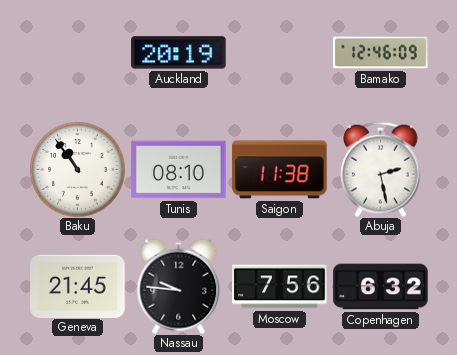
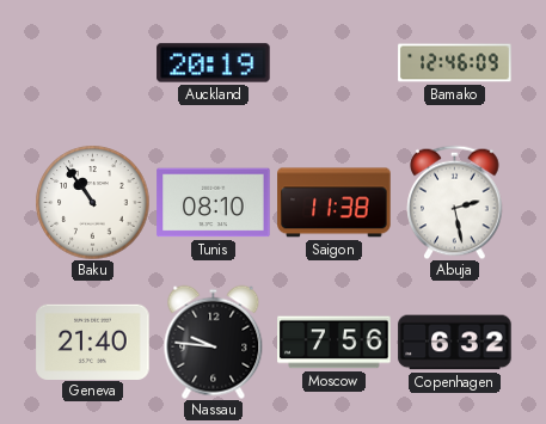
Geneva: 21:45 -> 21:40 (93, 342)
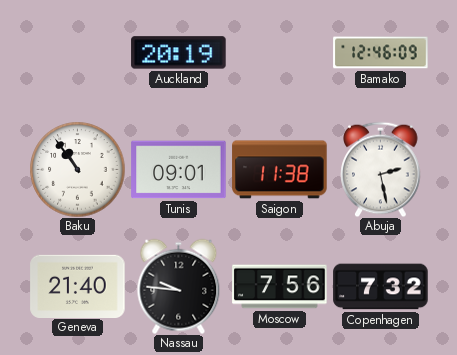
Tunis: 08:10 -> 09:01 (179, 170)
Copenhagen: 6:32 -> 7:32 (381, 287)
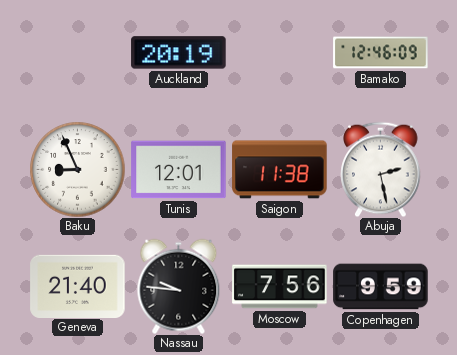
Baku: 10:54 -> 8:56 (77, 169)
Tunis: 09:01 -> 12:01 (179, 170)
Copenhagen: 7:32 -> 9:59 (381, 287)
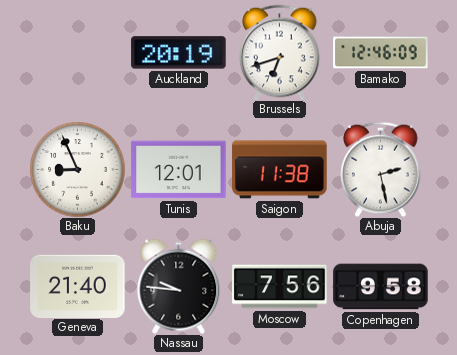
Brussels: none -> 6:42 (280, 52)
Copenhagen: 9:59 -> 9:58 (381, 287)
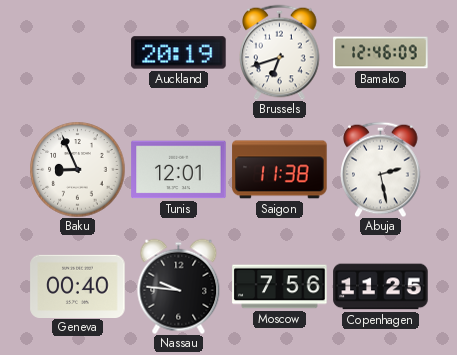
Geneva: 21:40 -> 00:40 (78, 286)
Copenhagen: 9:58 -> 11:25 (381, 287)
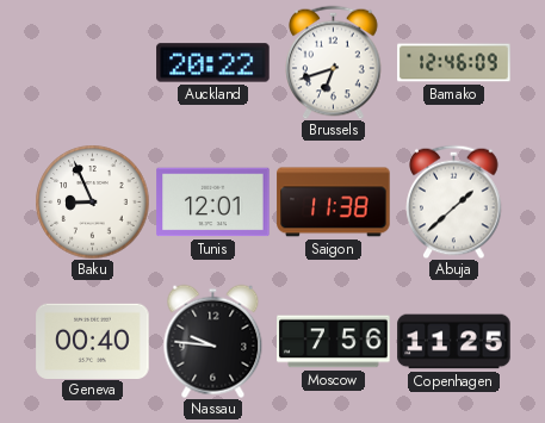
Auckland: 20:19 -> 20:22 (213, 63)
Abuja: 2:28 -> 1:38 (454, 201)
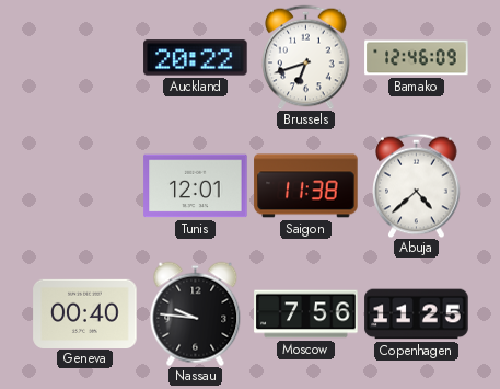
Baku: 8:56 -> none (92, 201)
Abuja: 1:38 -> 4:38 (417, 185)
